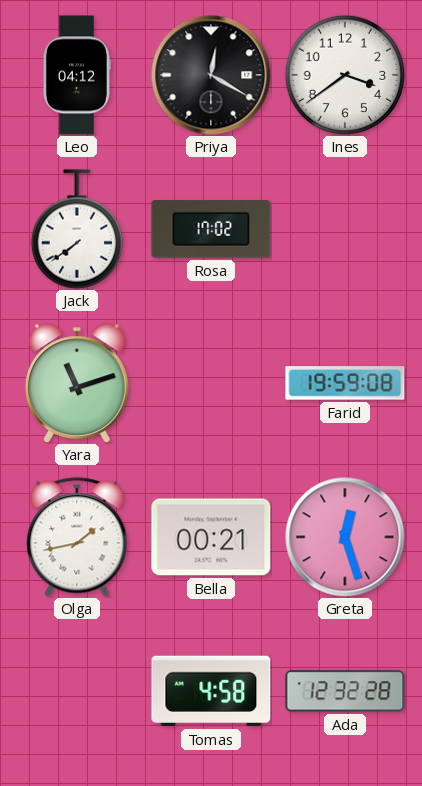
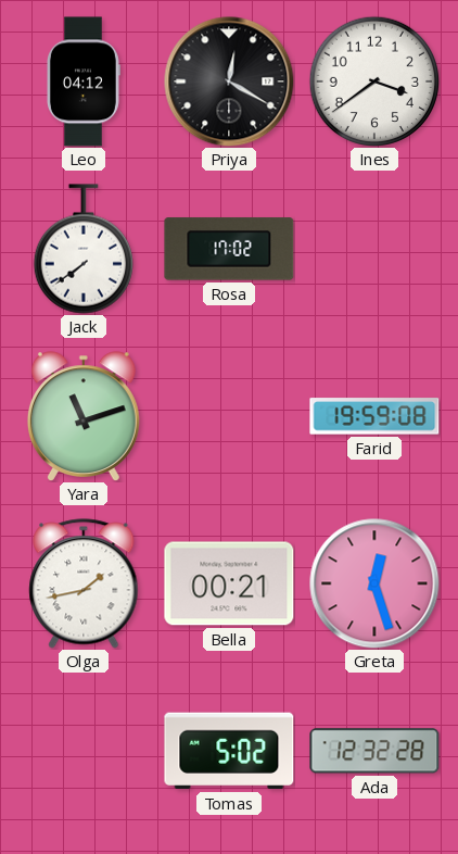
Tomas: 4:58 -> 5:02 (229, 751)
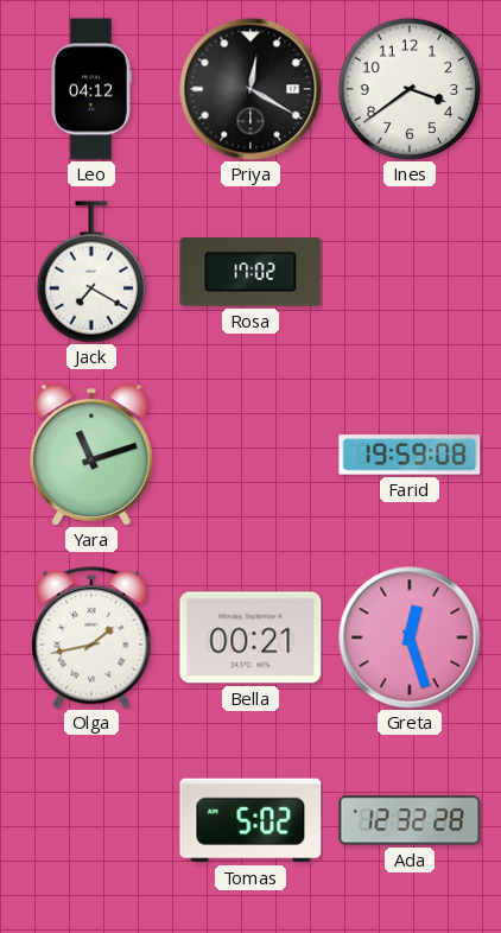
Jack: 7:39 -> 7:20 (91, 272)
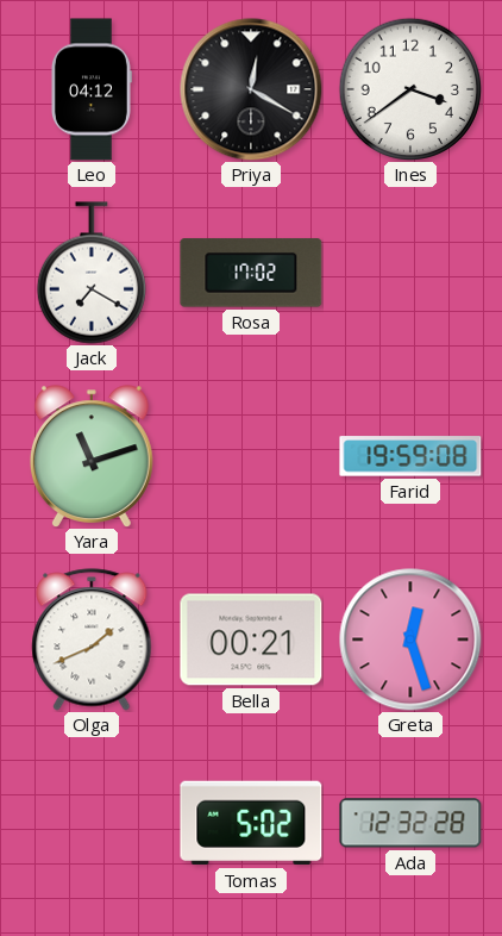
Olga: 1:43 -> 1:41 (92, 639)
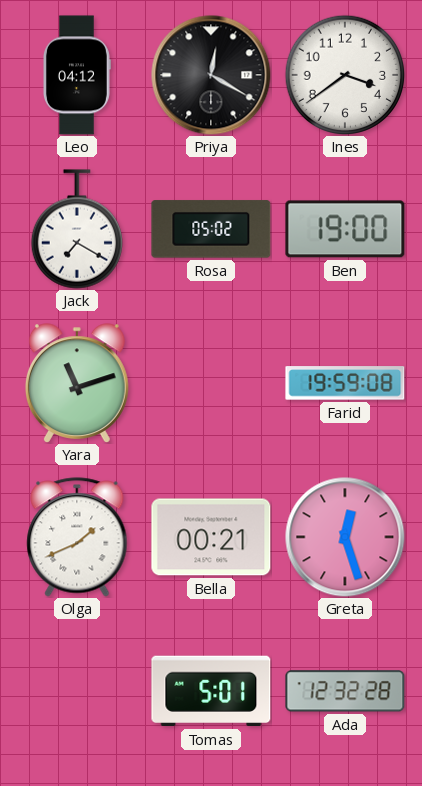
Rosa: 17:02 -> 05:02 (211, 229)
Ben: none -> 19:00 (345, 229)
Tomas: 5:02 -> 5:01 (211, 691)
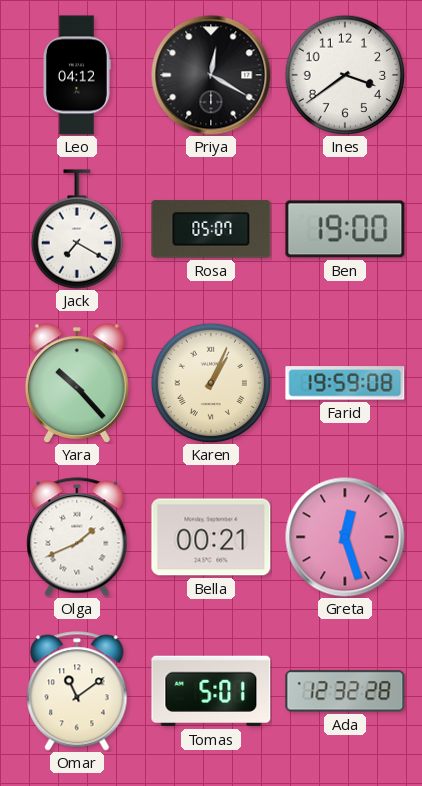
Rosa: 05:02 -> 05:07 (211, 229)
Yara: 11:12 -> 10:23 (77, 383)
Karen: none -> 1:04 (210, 382)
Omar: none -> 11:09 (77, 691)
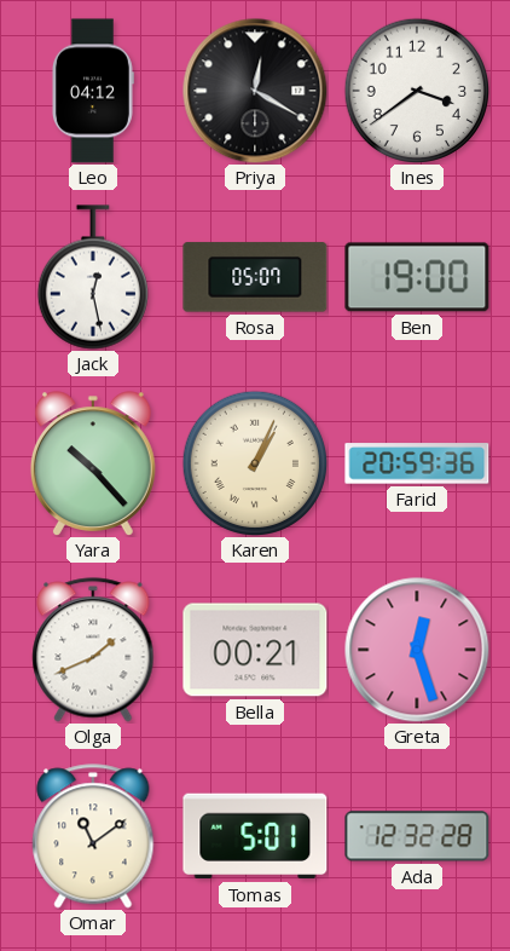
Jack: 7:20 -> 12:28 (93, 277)
Farid: 19:59 -> 20:59 (417, 463)
